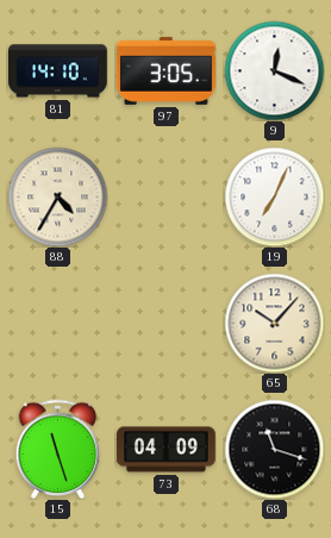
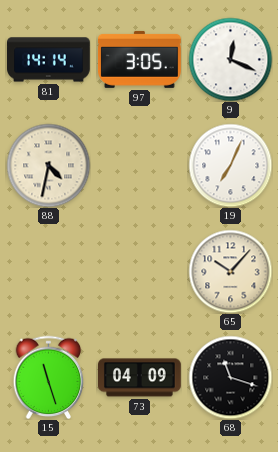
81: 14:10 -> 14:14 (49, 60)
88: 4:35 -> 4:32 (48, 165)
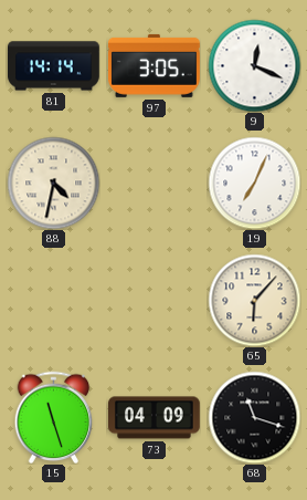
65: 10:07 -> 6:07 (254, 300)
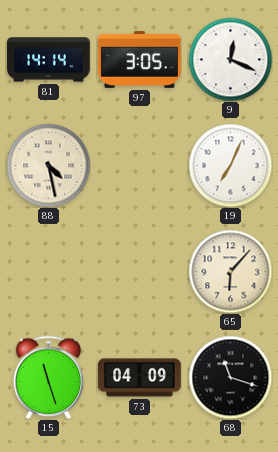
88: 4:32 -> 4:28 (48, 165)
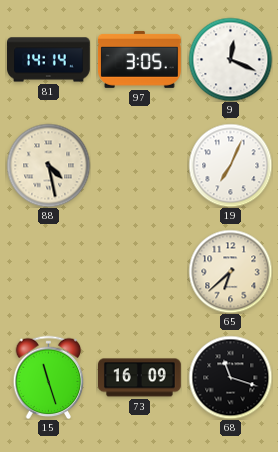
65: 6:07 -> 6:38 (230, 271)
73: 04:09 -> 16:09 (140, 378)
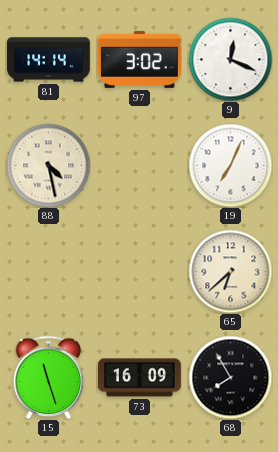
97: 3:05 -> 3:02 (140, 59)
68: 11:18 -> 7:55 (230, 377)
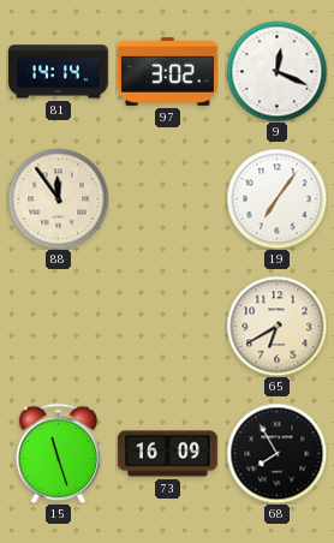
88: 4:28 -> 11:54 (58, 198)
19: 7:04 -> 7:06 (276, 198)
65: 6:38 -> 6:40 (276, 326)
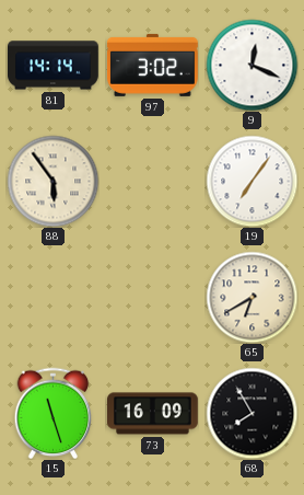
88: 11:54 -> 5:54 (52, 181)
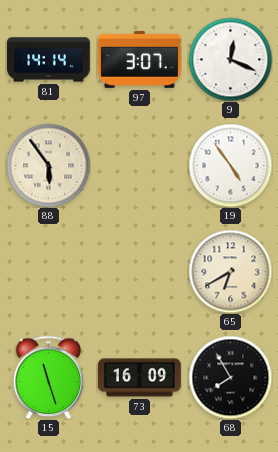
97: 3:02 -> 3:07 (140, 59)
19: 7:06 -> 4:54 (230, 165)
